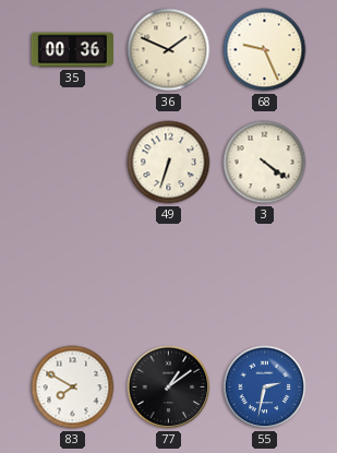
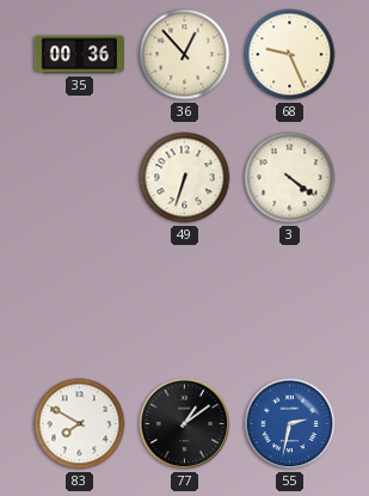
36: 1:49 -> 12:53 (185, 55)
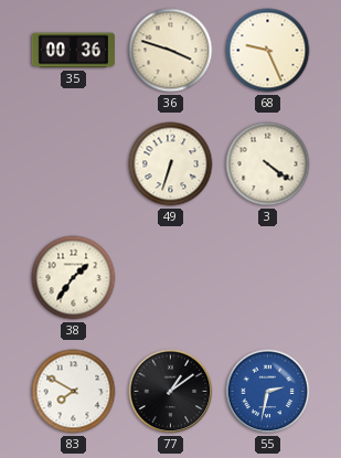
36: 12:53 -> 3:48 (171, 51)
38: none -> 1:36 (74, 278)
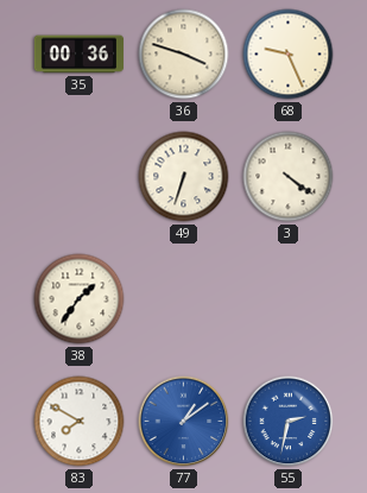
77 dial: black -> blue (184, 422)
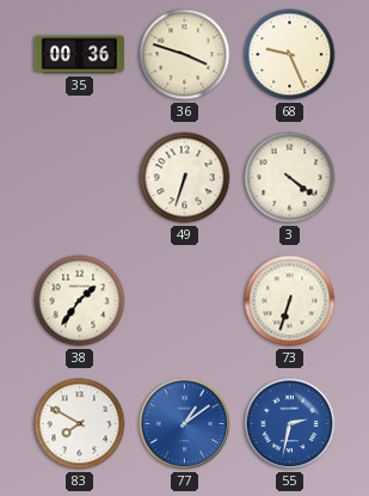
73: none -> 6:33 (290, 301)
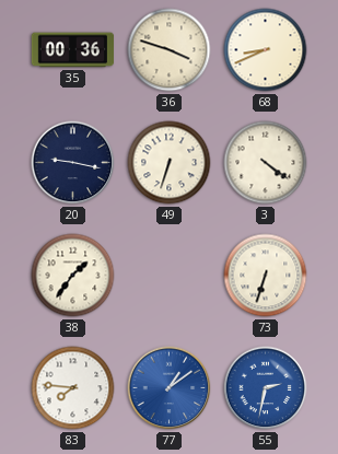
68: 9:26 -> 8:41 (266, 50)
20: none -> 9:17 (73, 163)
83: 7:50 -> 7:46 (73, 388)
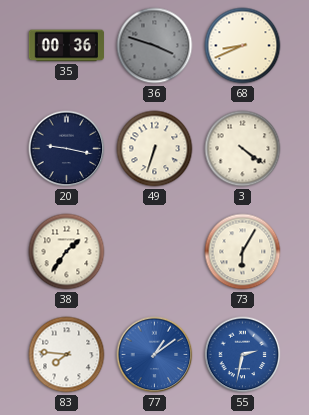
36 dial: cream -> grey (155, 46)
73: 6:33 -> 6:05 (243, 252)
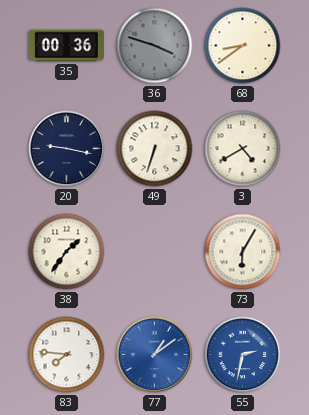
68: 8:41 -> 8:39 (243, 46)
3: 4:21 -> 4:40 (243, 149)
